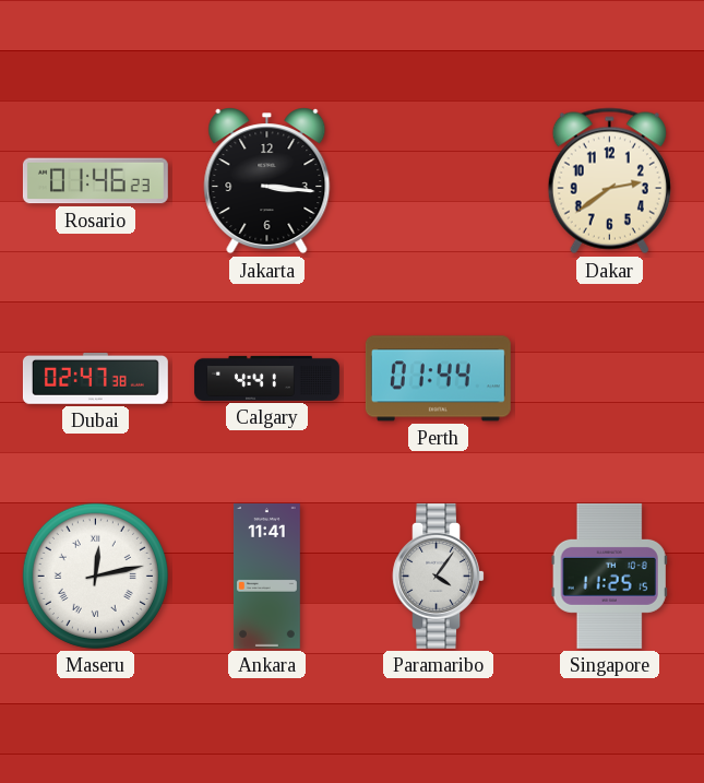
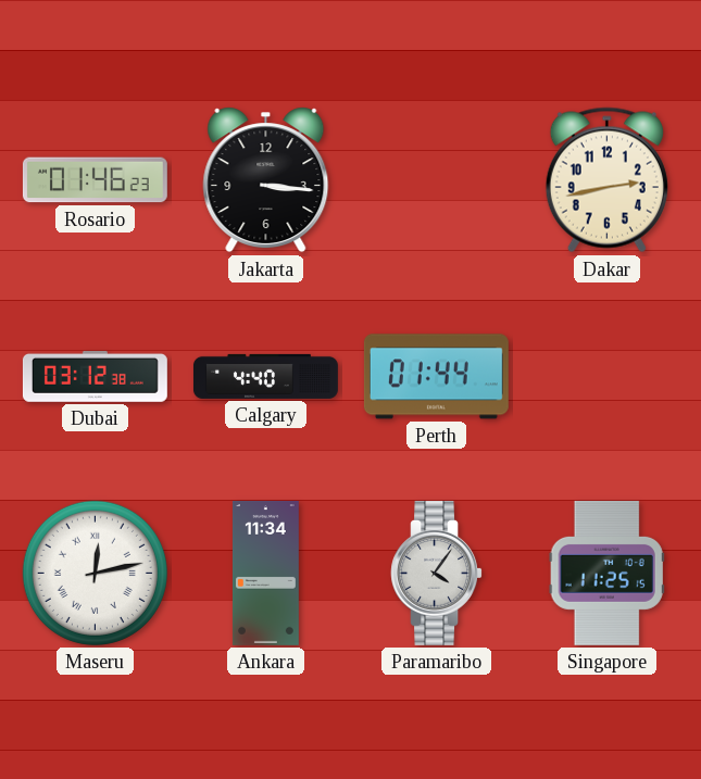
Dakar: 2:39 -> 2:43 (606, 180)
Dubai: 02:47 -> 03:12 (95, 376)
Calgary: 4:41 -> 4:40 (265, 376)
Ankara: 11:41 -> 11:34 (265, 573)
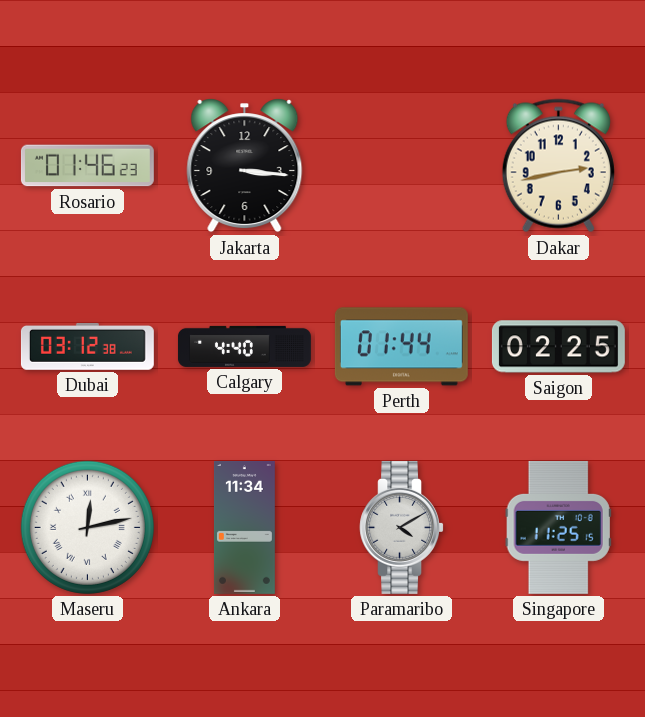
Saigon: none -> 02:25 (558, 347)
Paramaribo: 4:06 -> 4:10 (401, 527)
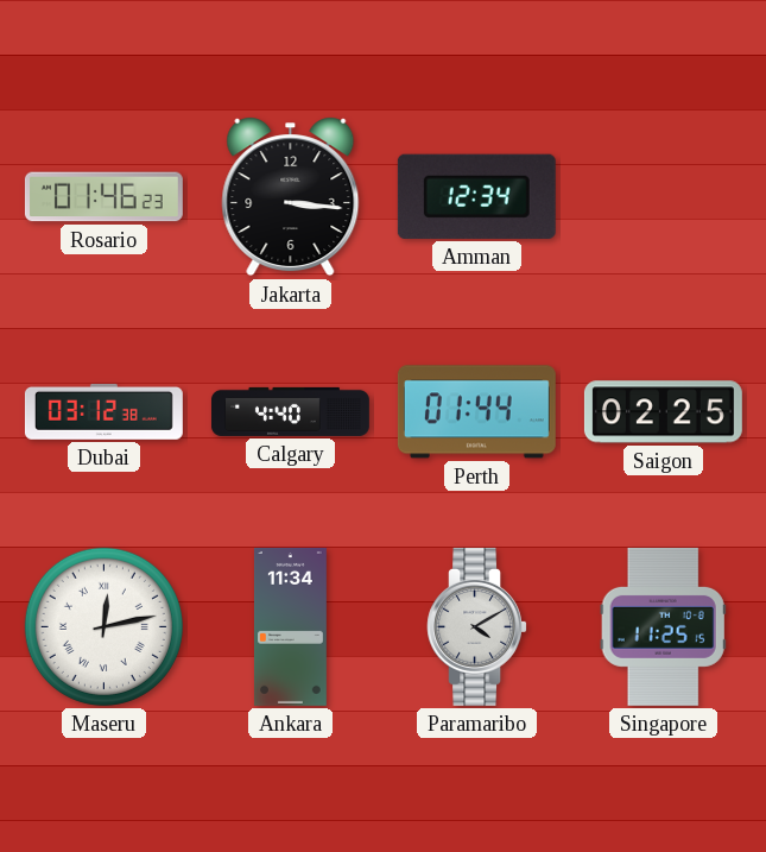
Amman: none -> 12:34 (476, 196)
Dakar: 2:43 -> none (558, 166)
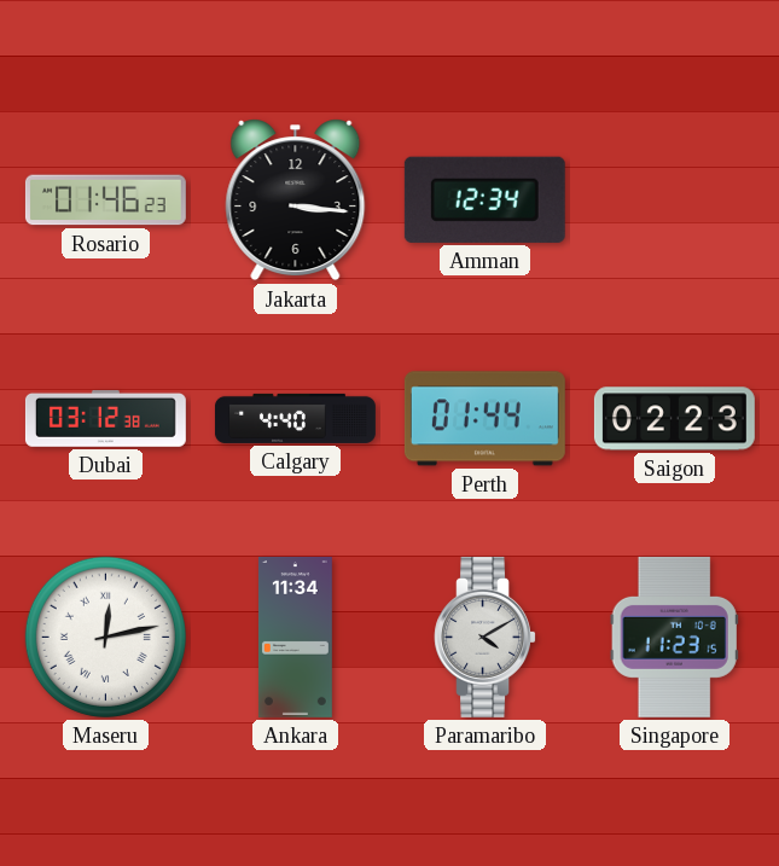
Saigon: 02:25 -> 02:23 (674, 419)
Singapore: 11:25 -> 11:23 (674, 637)
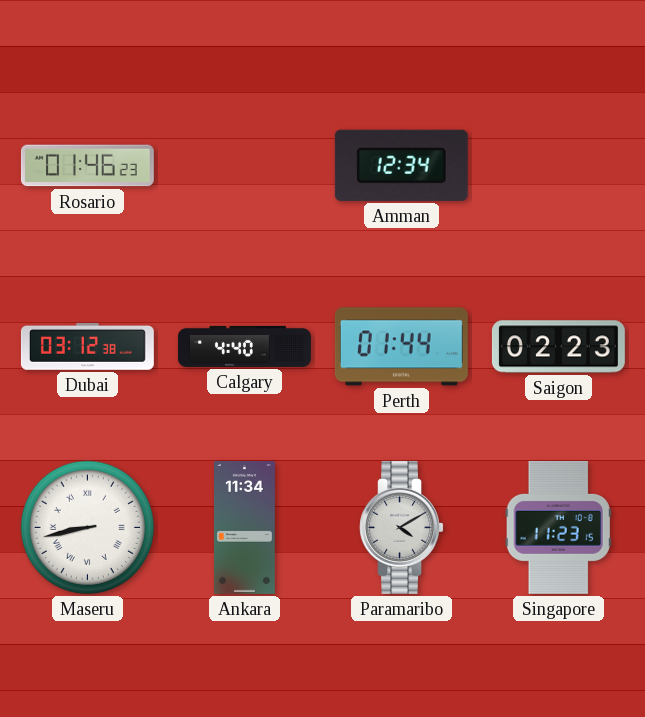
Jakarta: 3:16 -> none (296, 200)
Maseru: 12:13 -> 8:43 (87, 527)
